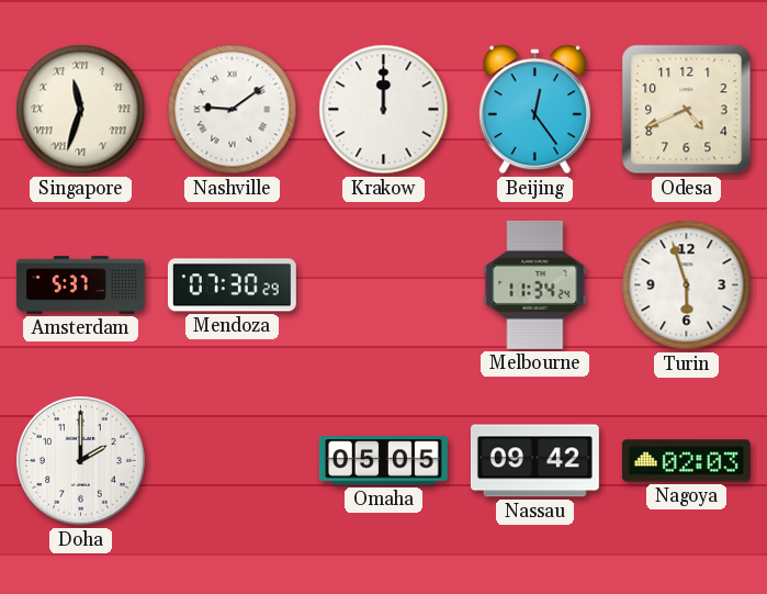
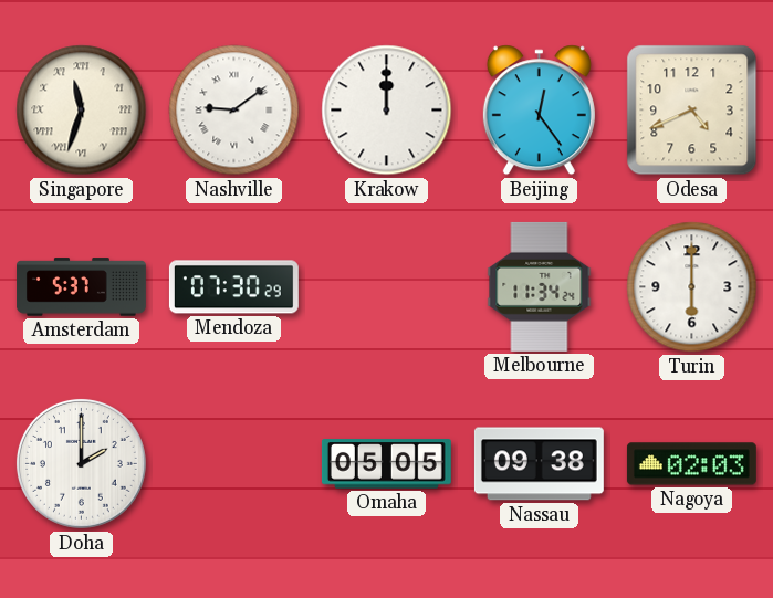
Turin: 5:57 -> 6:00 (692, 287)
Nassau: 09:42 -> 09:38 (539, 464)
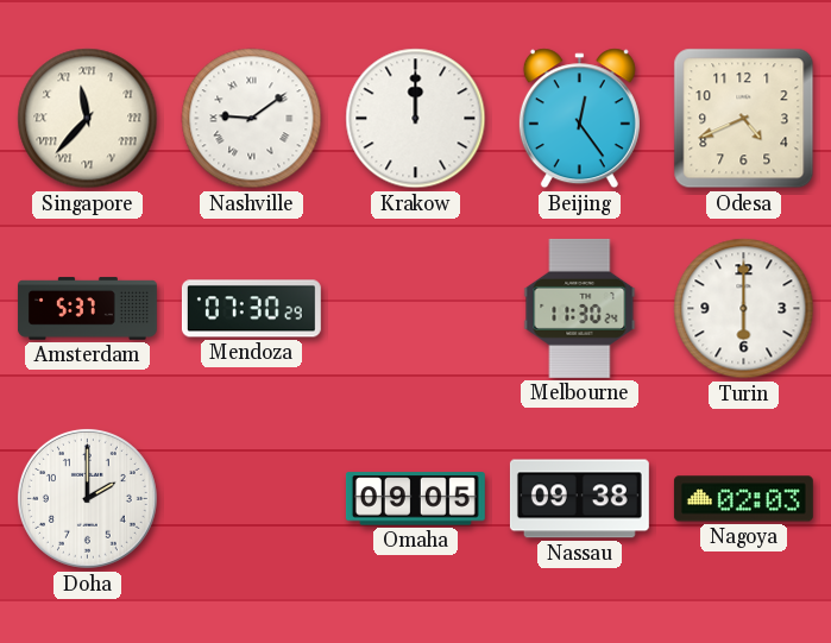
Singapore: 11:33 -> 11:37 (88, 119)
Melbourne: 11:34 -> 11:30 (580, 308)
Omaha: 05:05 -> 09:05 (415, 499)
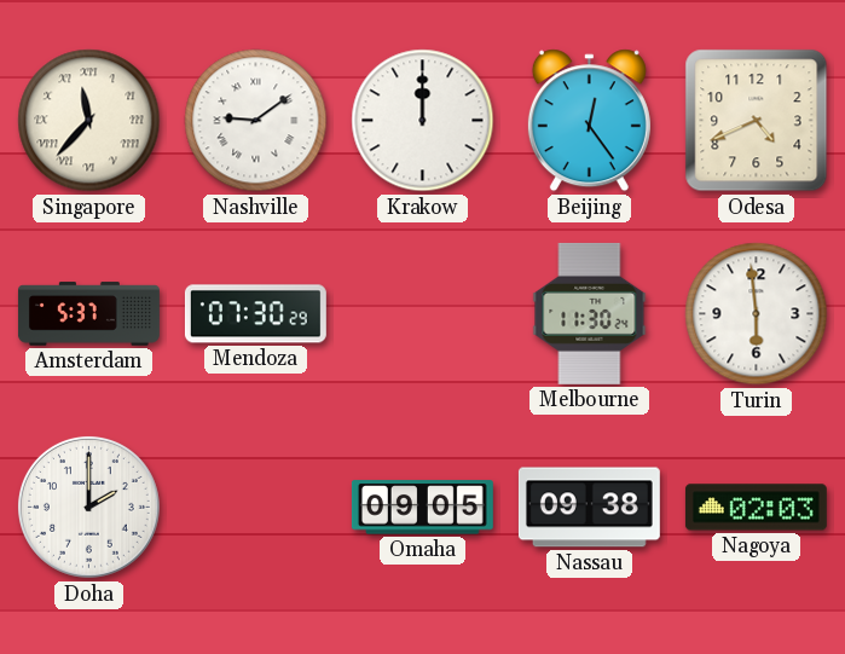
Turin: 6:00 -> 5:59 (757, 314)
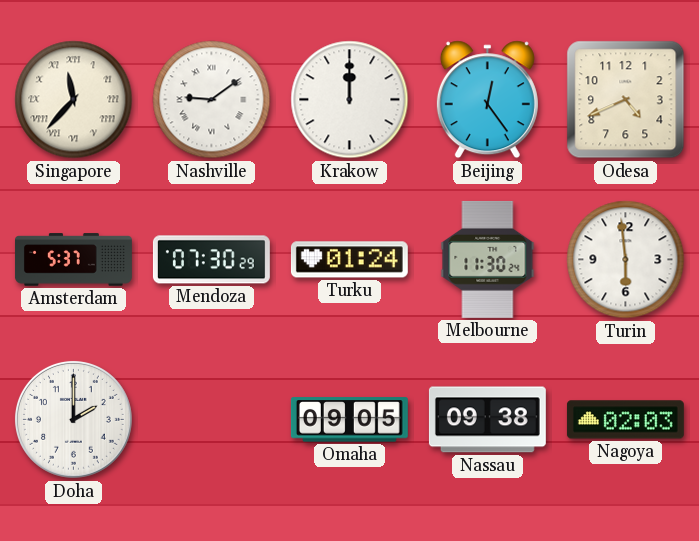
Turku: none -> 01:24 (349, 260)
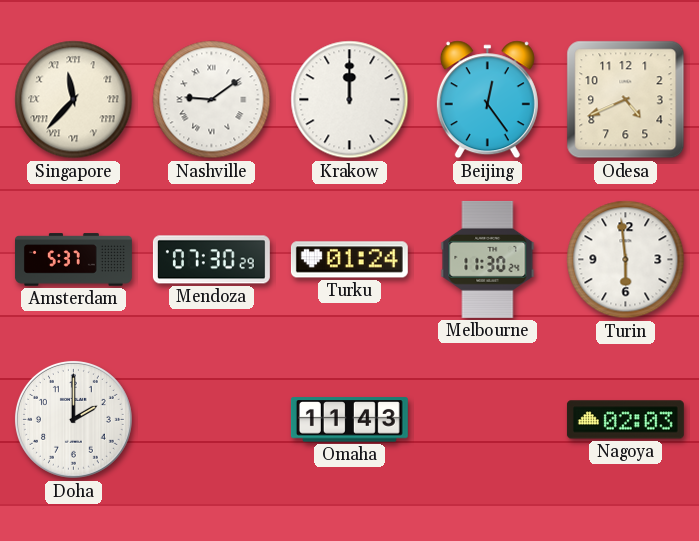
Omaha: 09:05 -> 11:43 (349, 420)
Nassau: 09:38 -> none (487, 420)
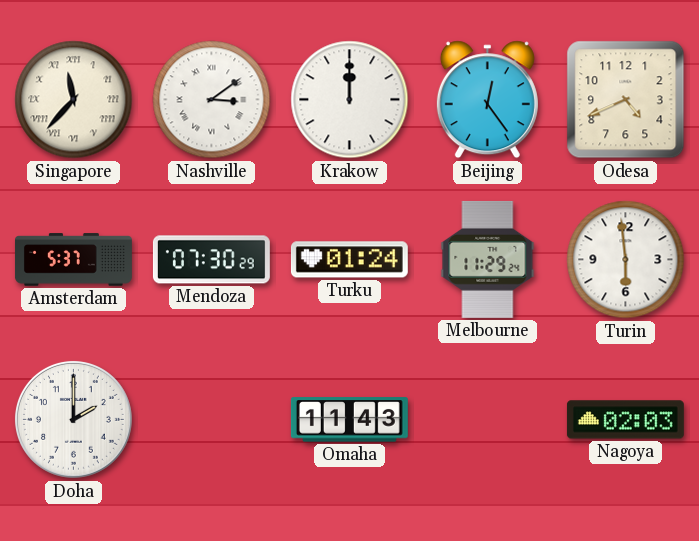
Nashville: 9:09 -> 3:09 (212, 100)
Melbourne: 11:30 -> 11:29 (488, 259)
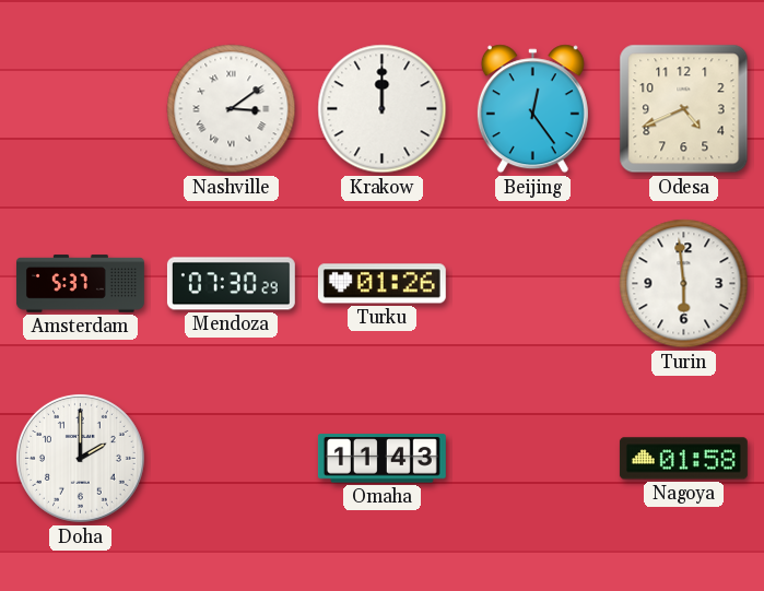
Singapore: 11:37 -> none (74, 100)
Turku: 01:24 -> 01:26 (381, 284)
Melbourne: 11:29 -> none (488, 259)
Nagoya: 02:03 -> 01:58 (683, 459)
